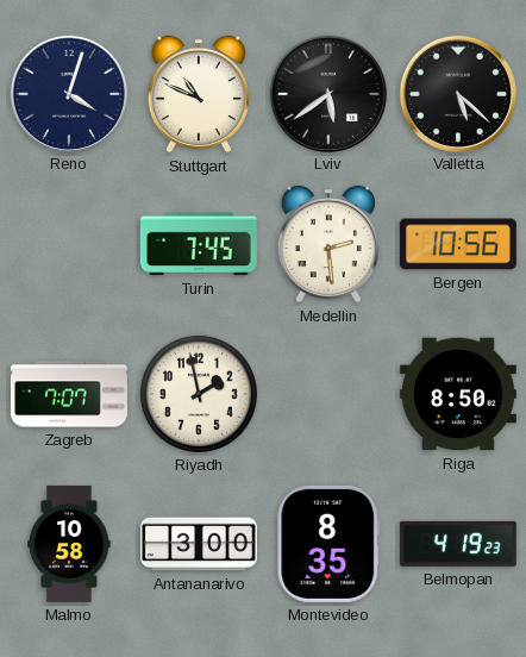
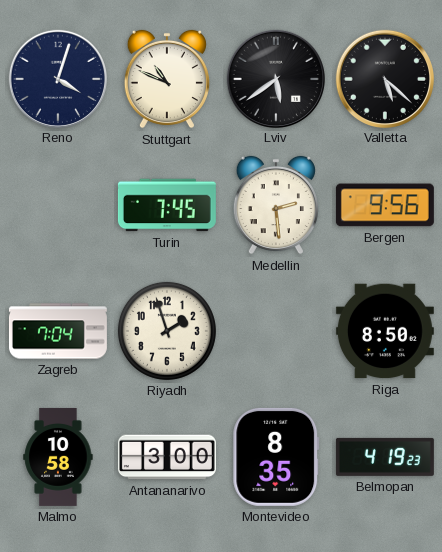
Bergen: 10:56 -> 9:56 (385, 205)
Zagreb: 7:07 -> 7:04 (58, 331)
Riyadh: 1:58 -> 1:57 (167, 331)
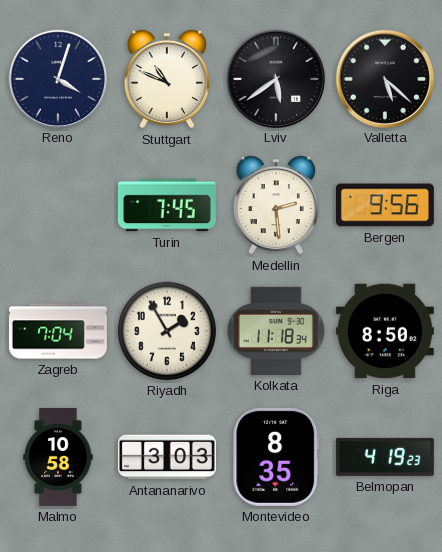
Riyadh: 1:57 -> 1:55 (167, 331)
Kolkata: none -> 11:18 (276, 331)
Antananarivo: 3:00 -> 3:03 (167, 457)
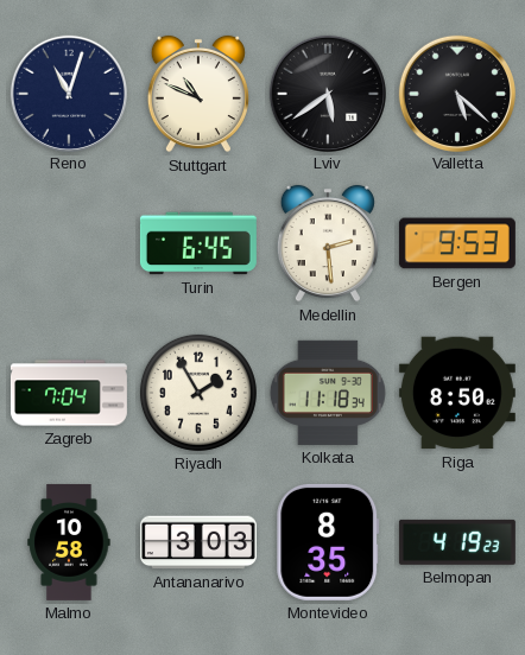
Reno: 4:03 -> 11:03 (68, 93)
Turin: 7:45 -> 6:45 (198, 243)
Bergen: 9:56 -> 9:53 (457, 243)
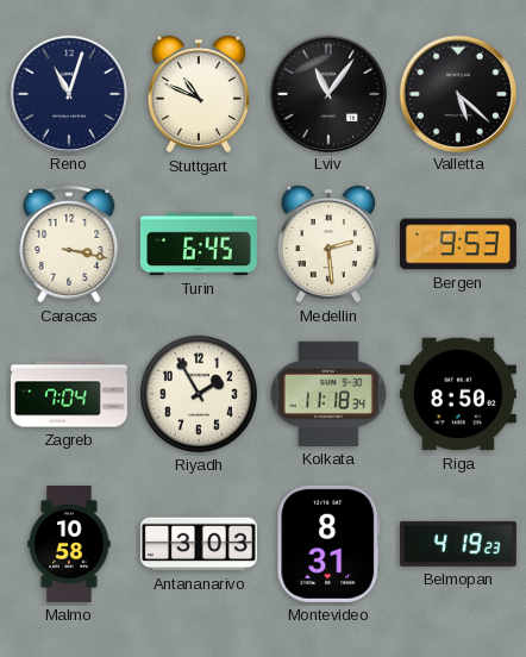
Lviv: 5:39 -> 11:06 (327, 93)
Caracas: none -> 3:17 (69, 244)
Montevideo: 8:35 -> 8:31 (328, 544)
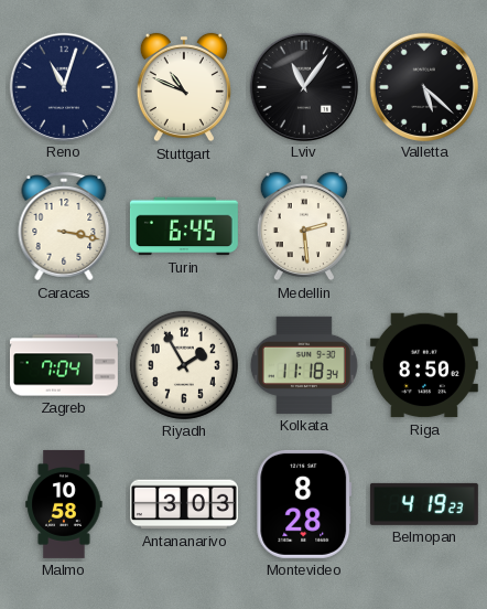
Bergen: 9:53 -> none (458, 244)
Montevideo: 8:31 -> 8:28 (304, 504)
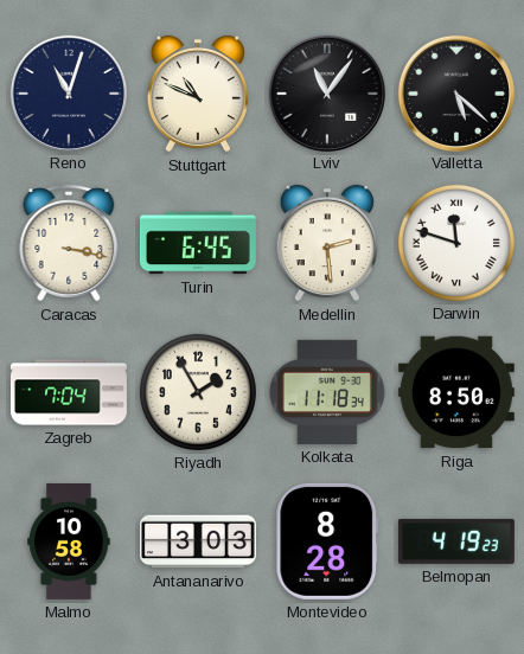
Darwin: none -> 11:48 (456, 243)
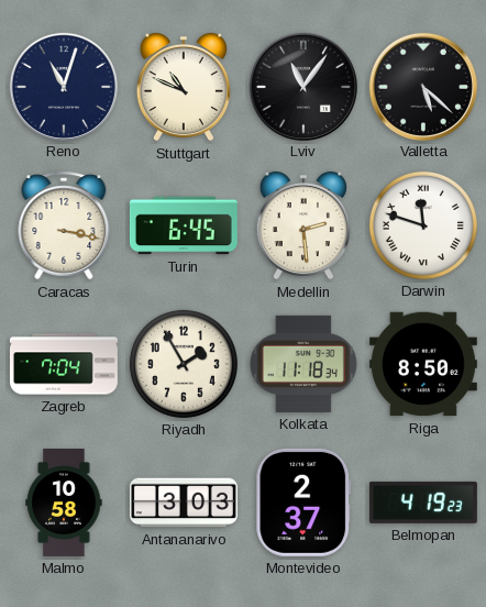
Montevideo: 8:28 -> 2:37 (303, 503)
